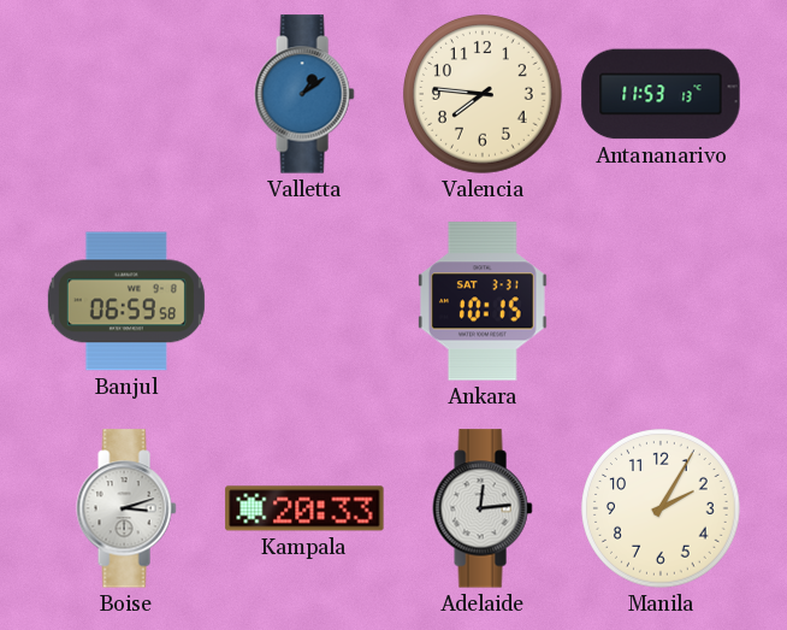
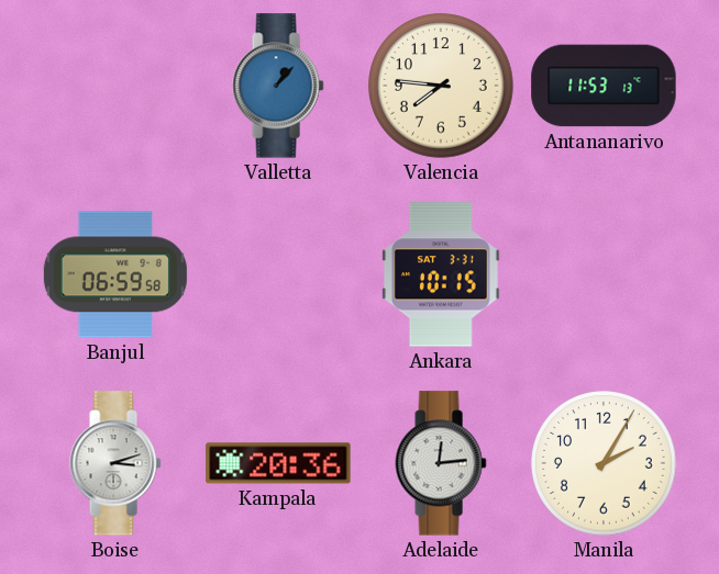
Valletta: 1:09 -> 1:07 (278, 86)
Kampala: 20:33 -> 20:36 (278, 463)
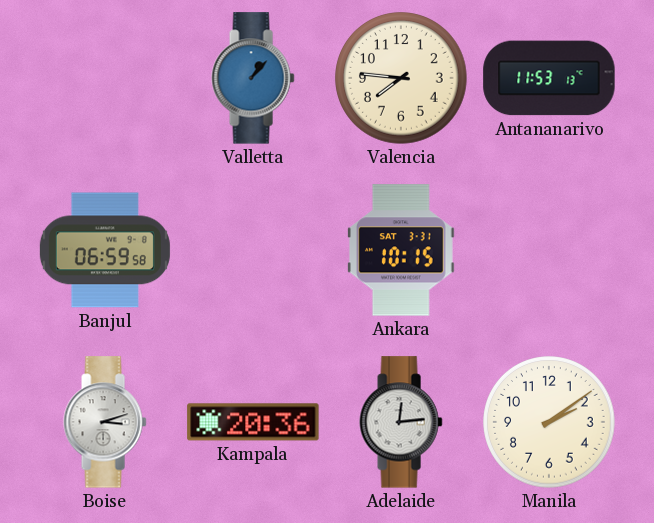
Manila: 2:05 -> 2:09 (549, 422)
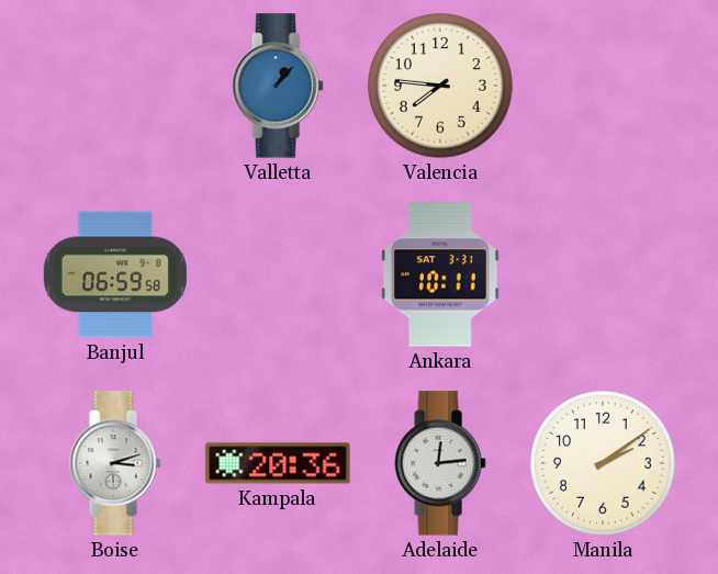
Antananarivo: 11:53 -> none (549, 78)
Ankara: 10:15 -> 10:11 (440, 274)
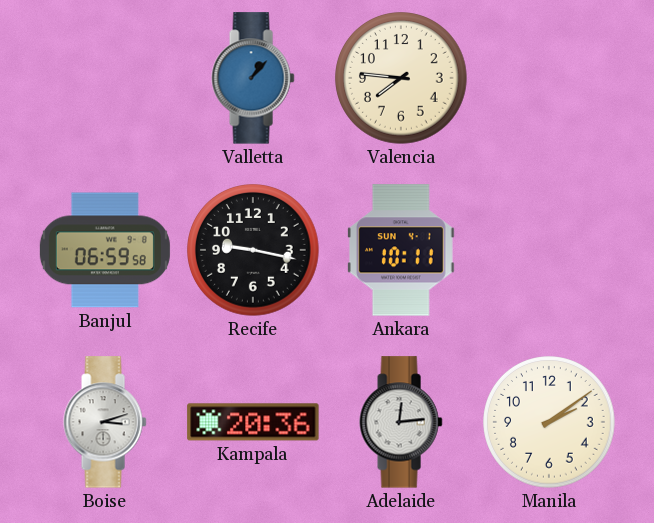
Recife: none -> 9:17 (253, 250)
Ankara date: SAT 3-31 -> SUN 4-1 (401, 250)
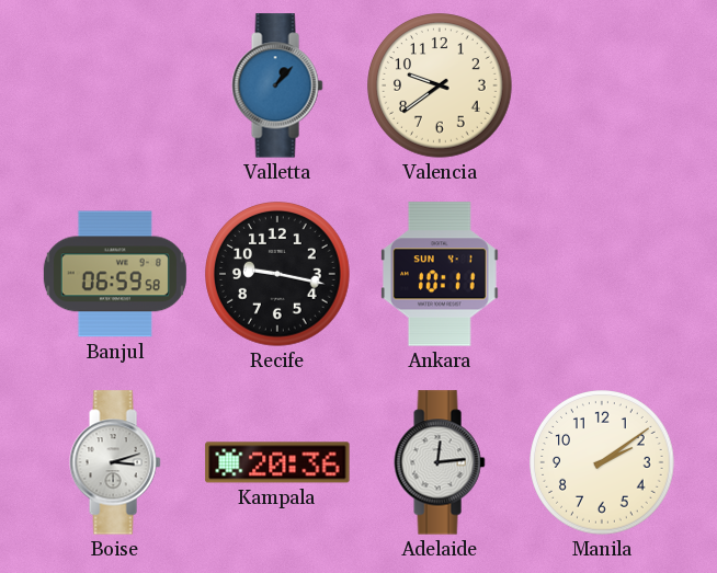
Valencia: 7:46 -> 9:39 (440, 85)
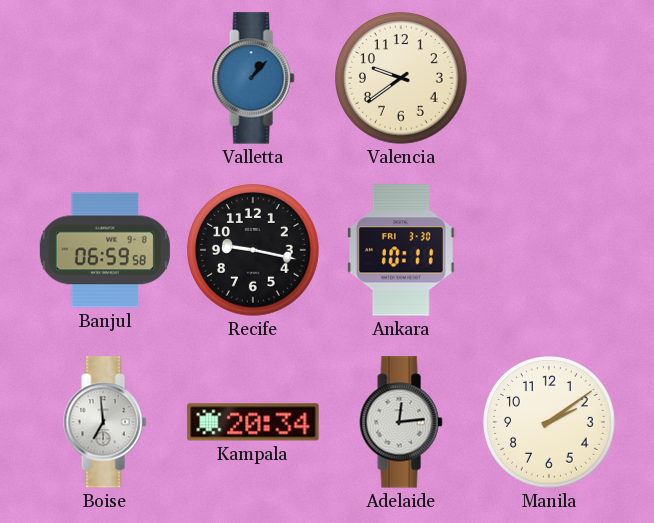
Ankara date: SUN 4-1 -> FRI 3-30 (401, 250)
Boise: 3:12 -> 6:59 (105, 422)
Kampala: 20:36 -> 20:34 (253, 422)
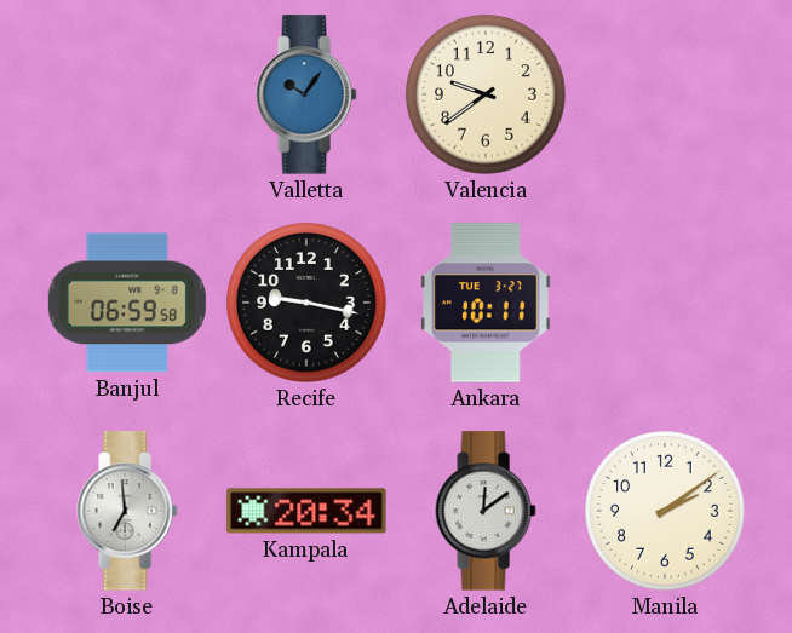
Valletta: 1:07 -> 10:06 (306, 94)
Ankara date: FRI 3-30 -> TUE 3-27 (486, 303)
Adelaide: 12:14 -> 12:09 (486, 511)
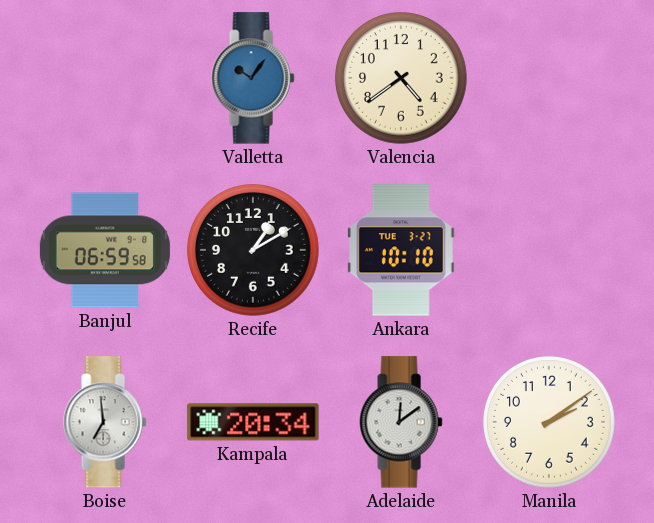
Valencia: 9:39 -> 4:39 (401, 78)
Recife: 9:17 -> 1:10 (253, 250)
Ankara: 10:11 -> 10:10 (401, 250)
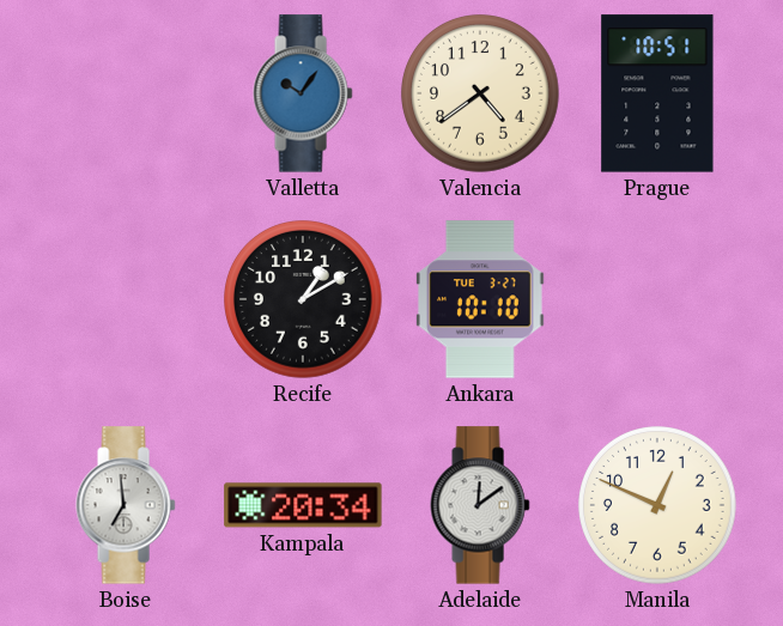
Prague: none -> 10:51 (657, 93)
Banjul: 06:59 -> none (105, 250)
Manila: 2:09 -> 12:49 (657, 505)
